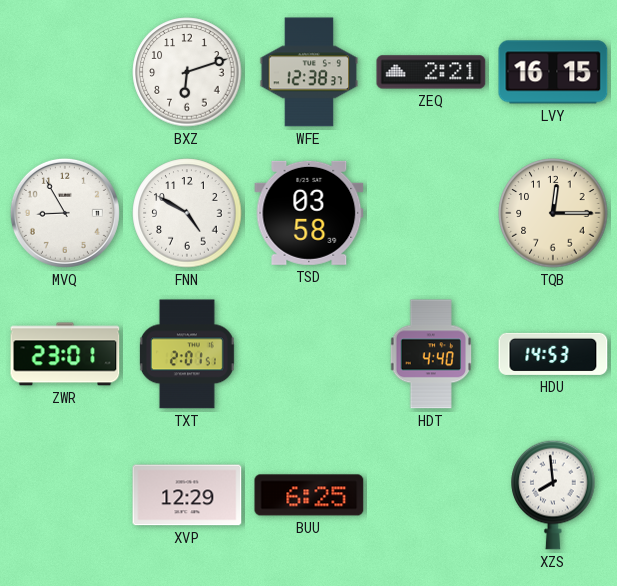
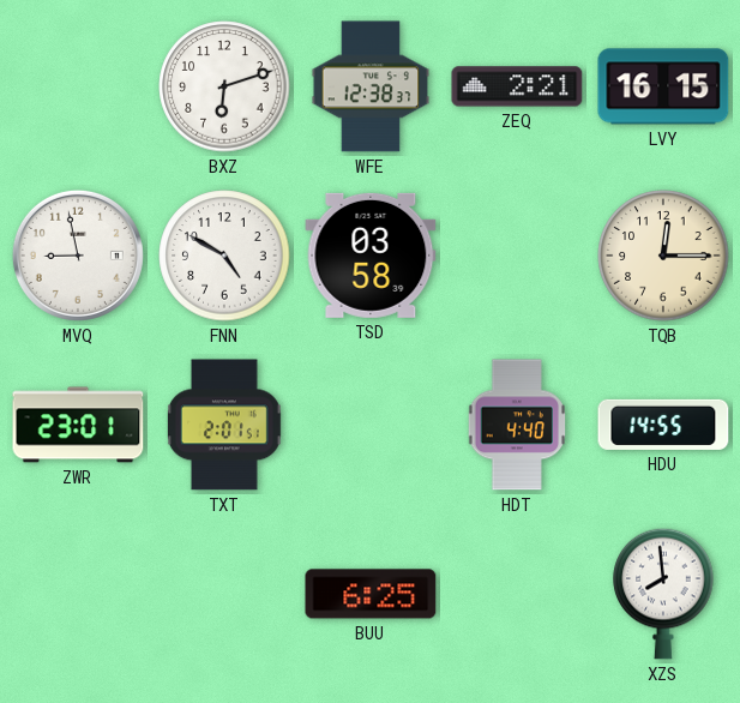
MVQ: 8:55 -> 8:58 (78, 256)
HDU: 14:53 -> 14:55 (663, 425)
XVP: 12:29 -> none (187, 495)
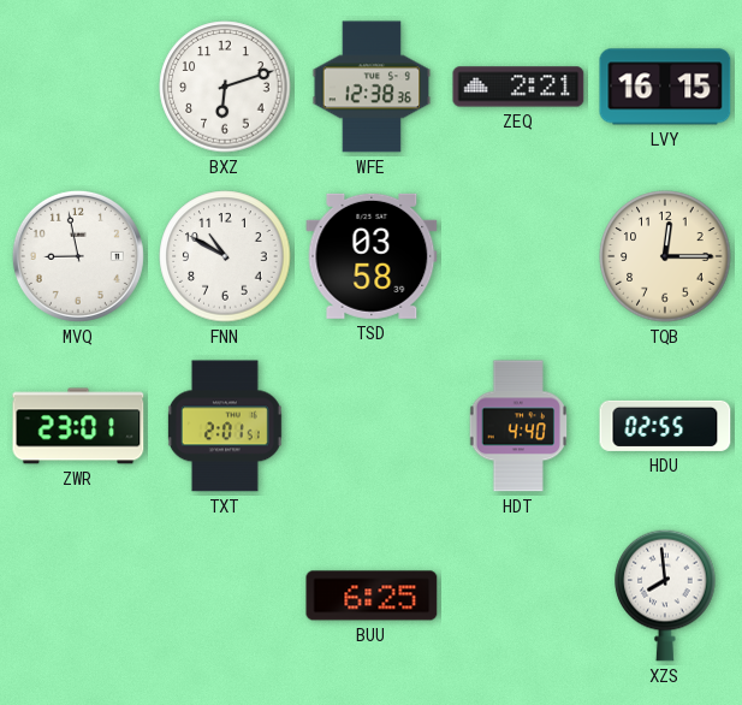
WFE: 12:38:37 -> 12:38:36 (372, 87)
FNN: 4:50 -> 10:50 (225, 256)
HDU: 14:55 -> 02:55 (665, 426)
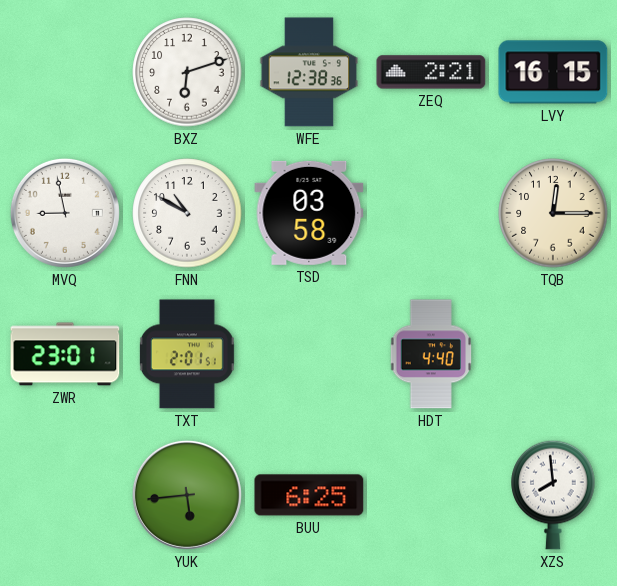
HDU: 02:55 -> none (665, 426)
YUK: none -> 5:44 (187, 495)
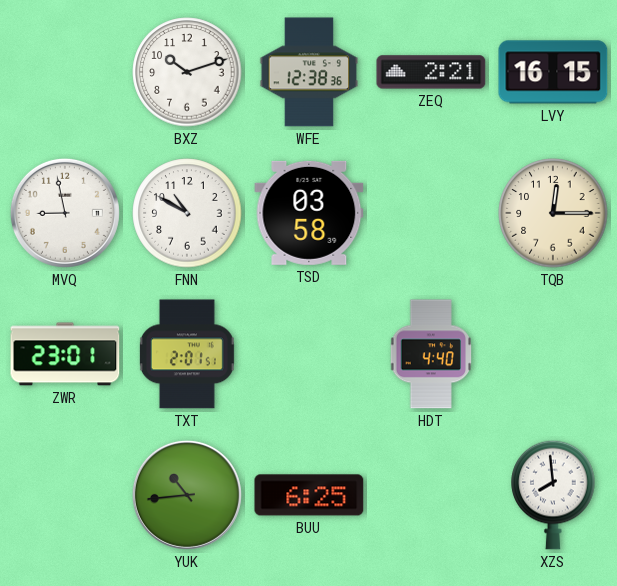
BXZ: 6:12 -> 10:12 (187, 72)
YUK: 5:44 -> 10:44 (187, 495)
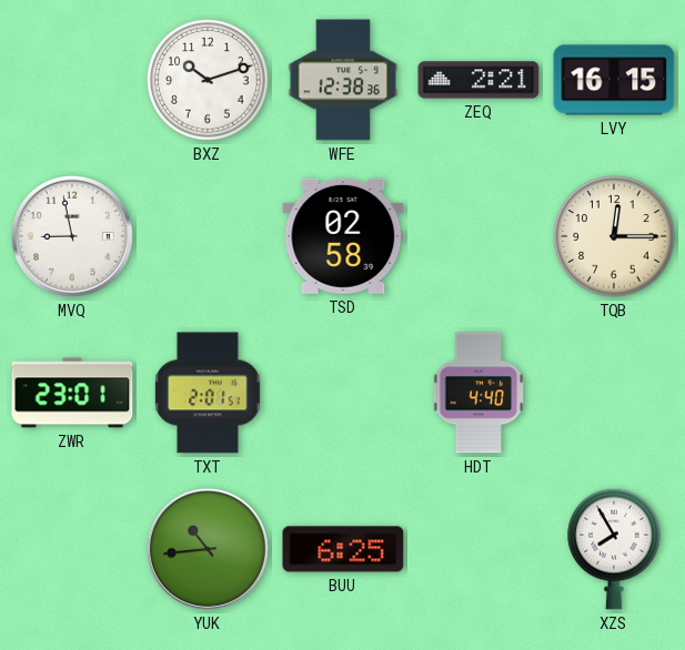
FNN: 10:50 -> none (187, 213)
TSD: 03:58 -> 02:58 (343, 236)
XZS: 7:59 -> 7:55 (614, 549)
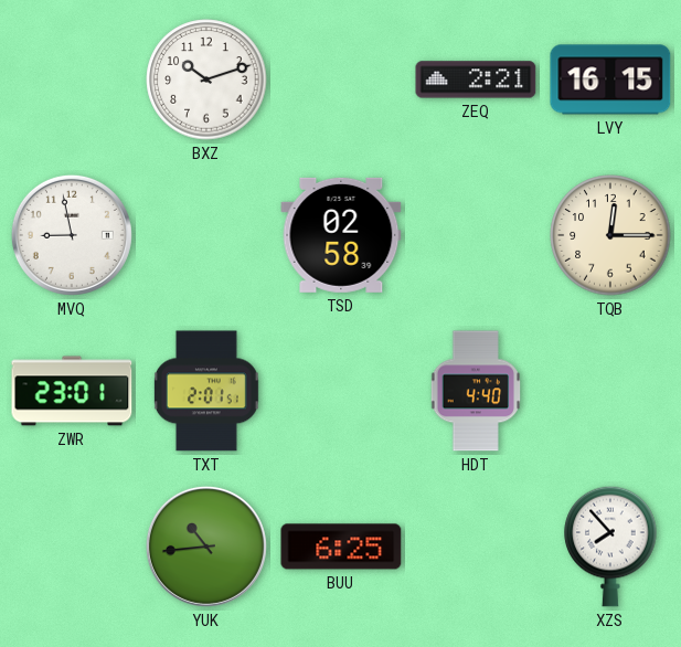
WFE: 12:38 -> none (343, 80)
XZS: 7:55 -> 7:53 (610, 547)
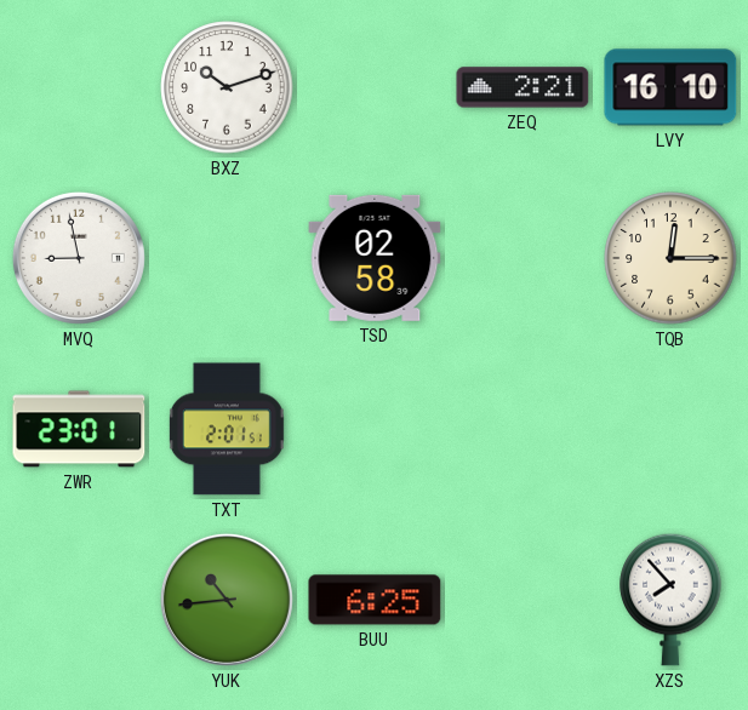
LVY: 16:15 -> 16:10 (670, 87)
HDT: 4:40 -> none (476, 391)
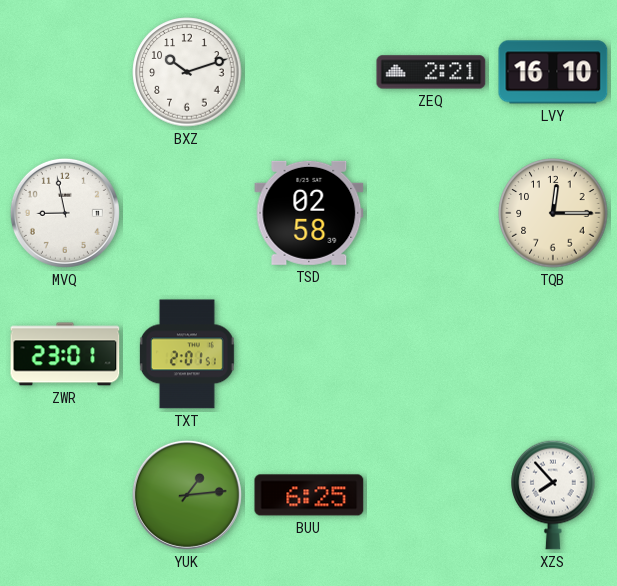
YUK: 10:44 -> 1:14 (187, 495)
